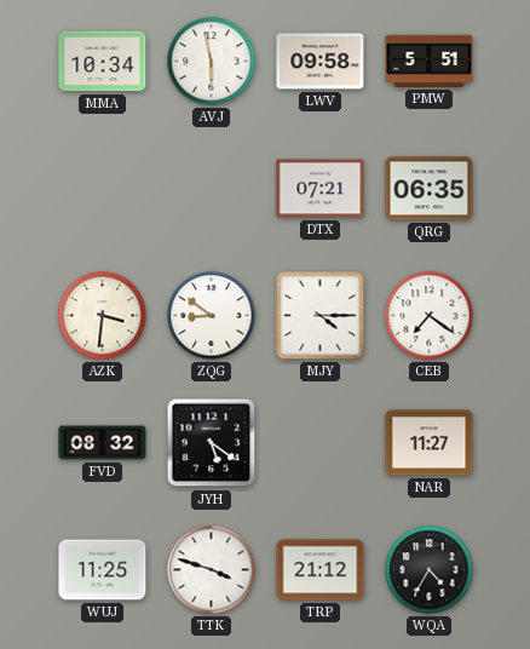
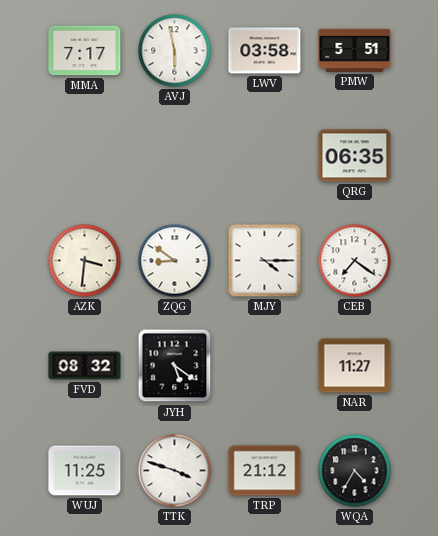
MMA: 10:34 -> 7:17 (85, 51)
LWV: 09:58 -> 03:58 (265, 51)
DTX: 07:21 -> none (321, 189)
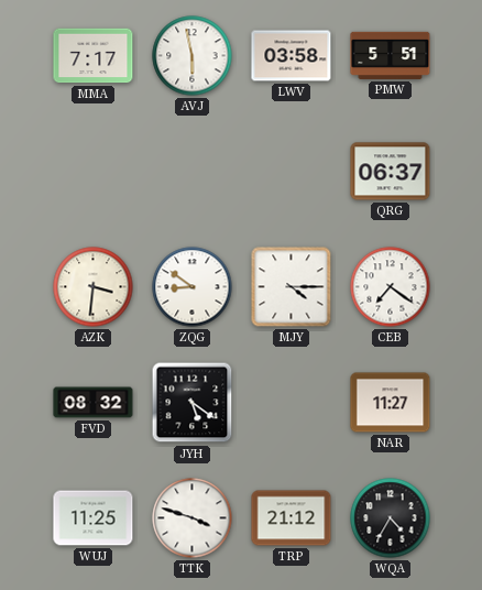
QRG: 06:35 -> 06:37 (391, 172)
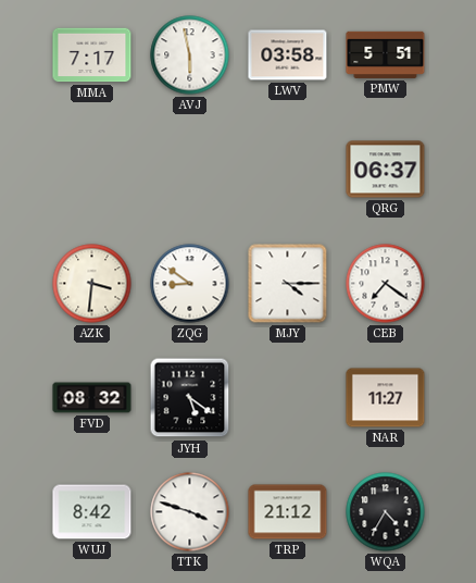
WUJ: 11:25 -> 8:42 (92, 512)
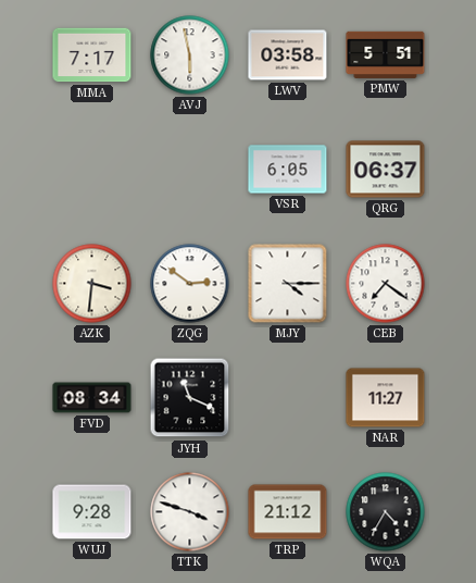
VSR: none -> 6:05 (288, 170)
ZQG: 8:51 -> 2:51 (190, 284)
FVD: 08:32 -> 08:34 (92, 398)
JYH: 5:21 -> 11:19 (190, 398)
WUJ: 8:42 -> 9:28 (92, 512)
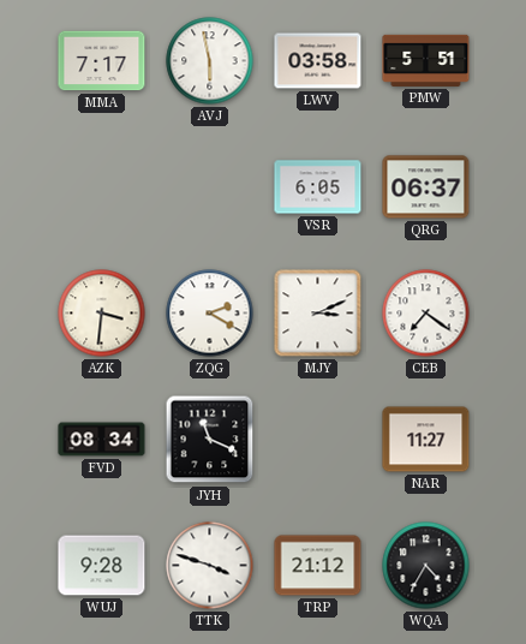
ZQG: 2:51 -> 2:20 (210, 314)
MJY: 4:15 -> 3:11 (318, 314)
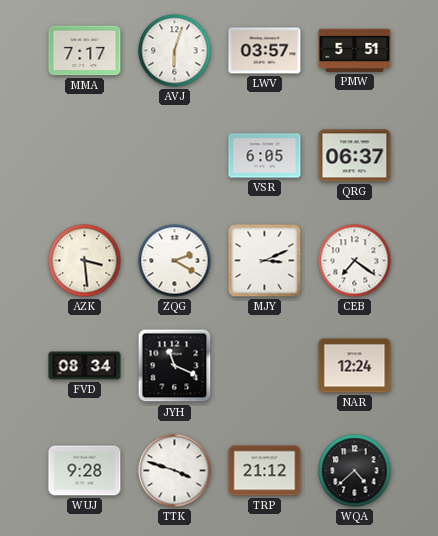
AVJ: 5:58 -> 6:03 (175, 51)
LWV: 03:58 -> 03:57 (265, 51)
AZK: 3:31 -> 3:29 (85, 261)
NAR: 11:27 -> 12:24 (355, 366)
WQA: 4:35 -> 4:38 (355, 471)
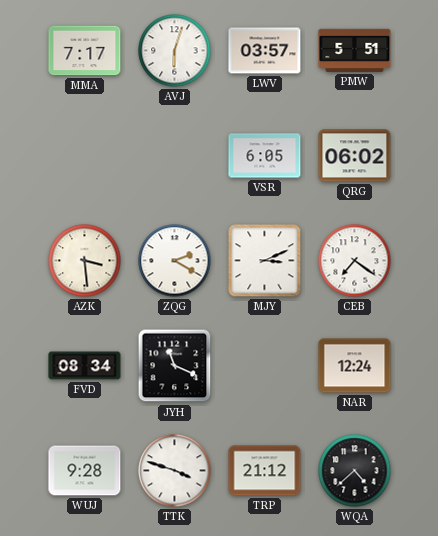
QRG: 06:37 -> 06:02 (355, 156)
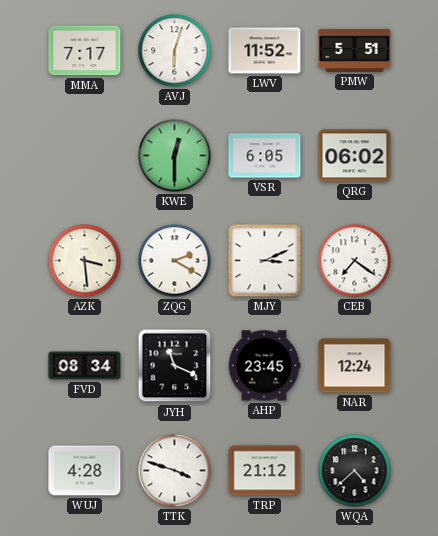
LWV: 03:57 -> 11:52 (265, 51)
KWE: none -> 12:30 (175, 156)
AHP: none -> 23:45 (264, 366)
WUJ: 9:28 -> 4:28 (85, 471)
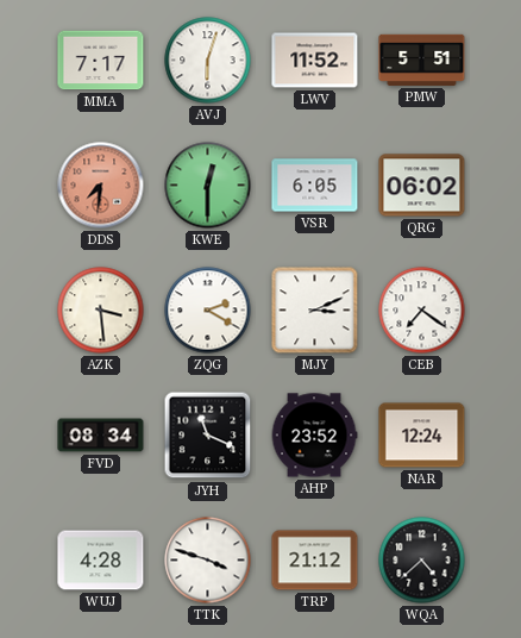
DDS: none -> 7:31 (101, 186)
AHP: 23:45 -> 23:52 (314, 436)
